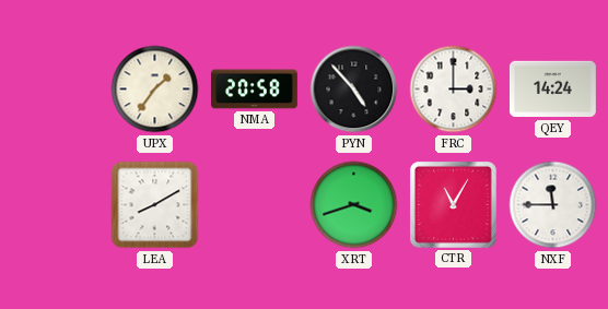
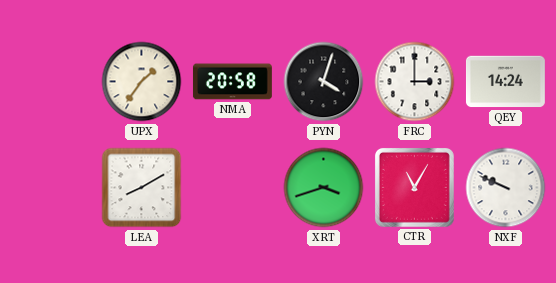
PYN: 4:53 -> 4:03 (324, 82)
NXF: 11:45 -> 9:49 (506, 188)
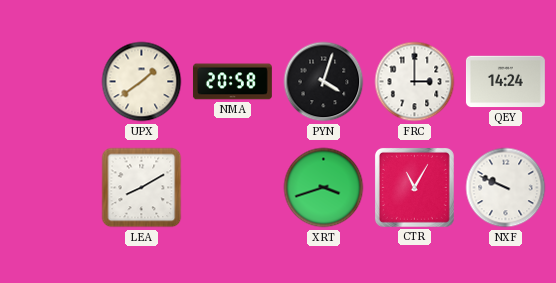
UPX: 1:36 -> 1:39 (142, 82)
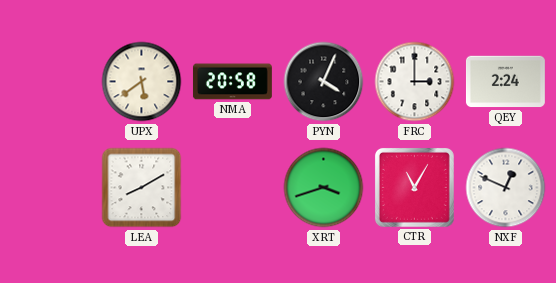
UPX: 1:39 -> 5:39 (142, 82)
PYN: 4:03 -> 4:04 (324, 82)
QEY: 14:24 -> 2:24 (505, 82)
NXF: 9:49 -> 12:49 (506, 188)
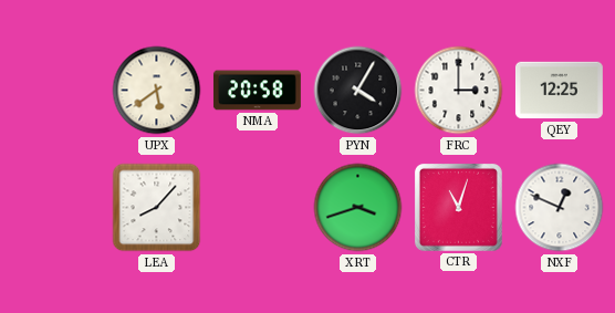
PYN: 4:04 -> 4:05 (358, 91)
QEY: 2:24 -> 12:25 (559, 91)
LEA: 8:10 -> 8:07 (157, 208)
CTR: 11:05 -> 11:03 (458, 207)
